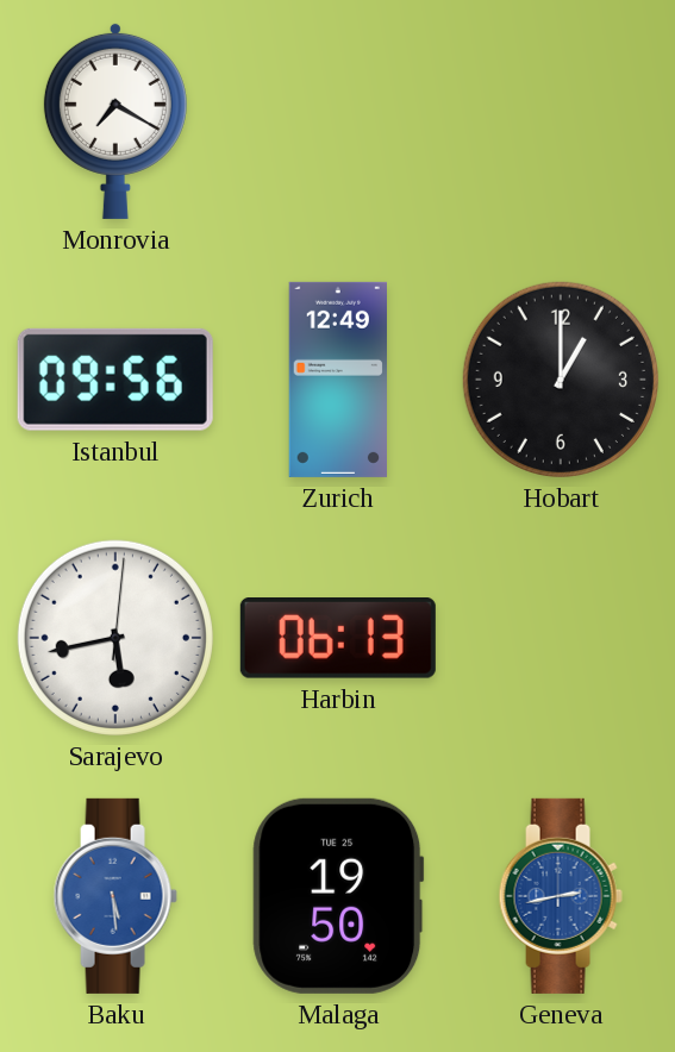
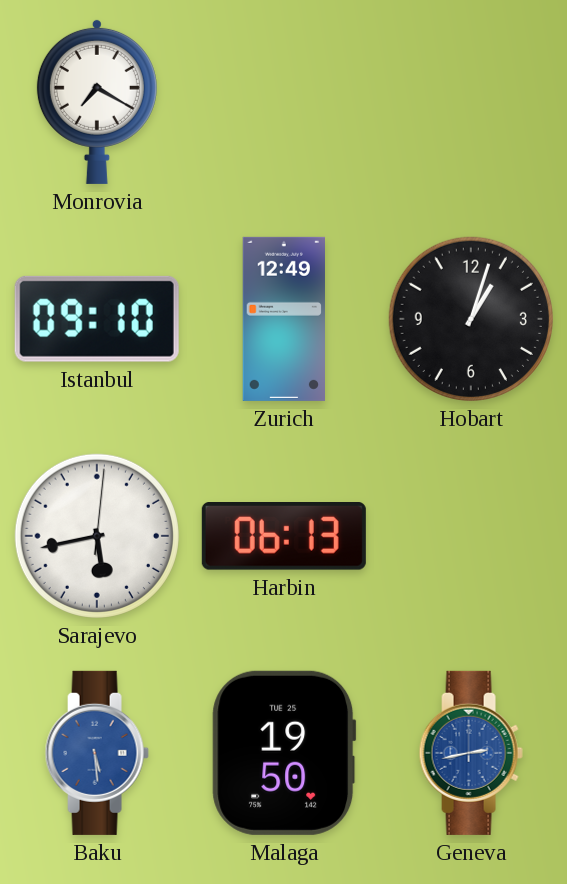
Istanbul: 09:56 -> 09:10 (97, 319)
Hobart: 1:00 -> 1:03 (471, 319)
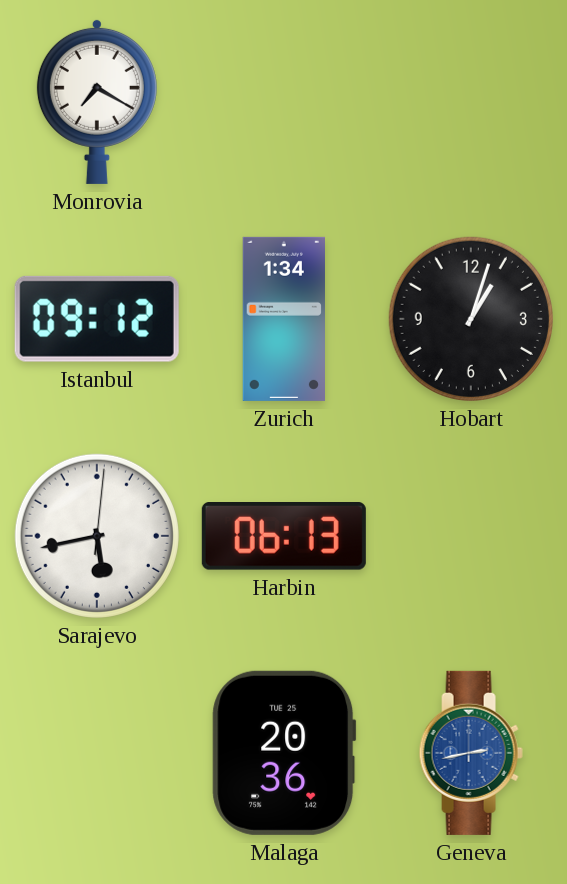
Istanbul: 09:10 -> 09:12 (97, 319)
Zurich: 12:49 -> 1:34 (284, 319)
Baku: 5:29 -> none (97, 753)
Malaga: 19:50 -> 20:36 (284, 753)
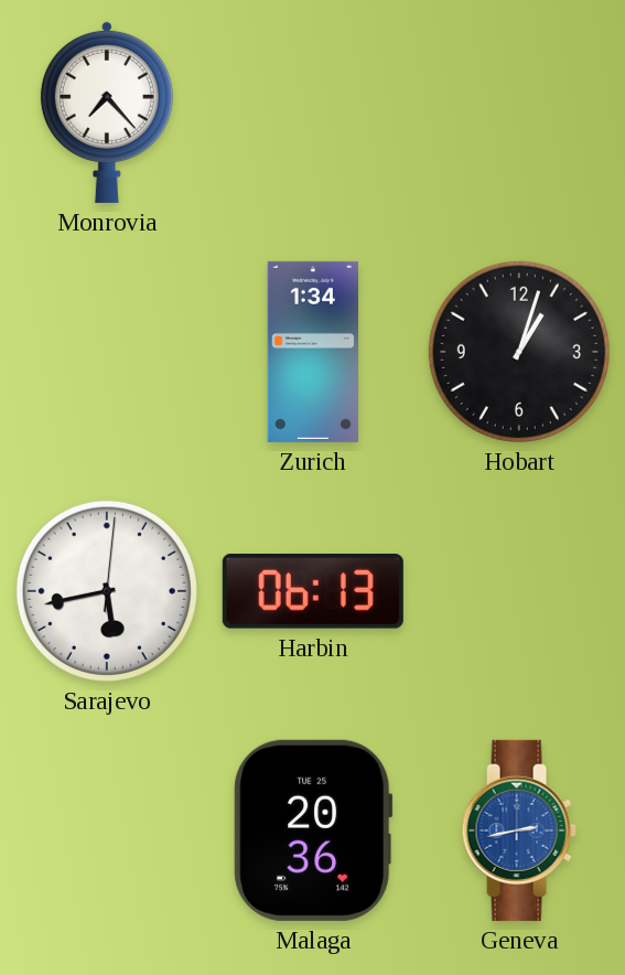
Monrovia: 7:20 -> 7:23 (107, 111)
Istanbul: 09:12 -> none (97, 319)
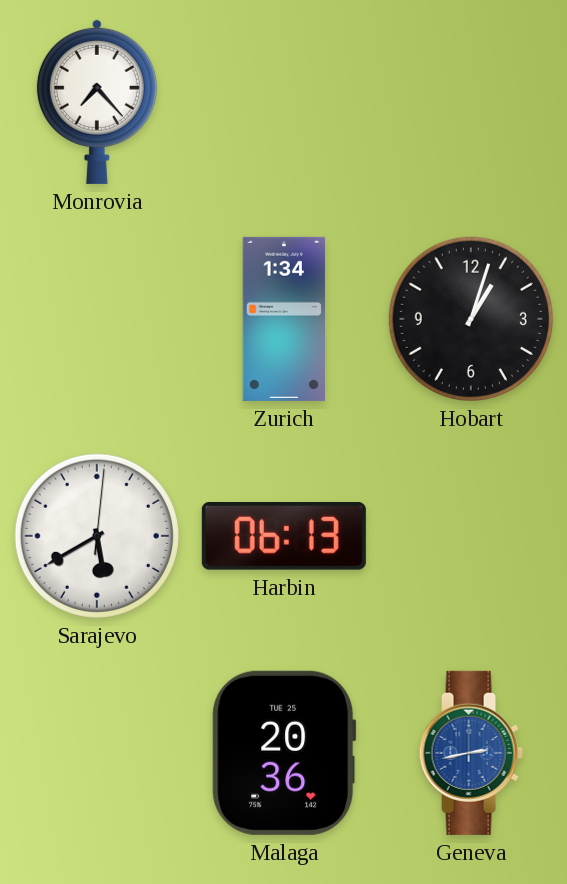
Sarajevo: 5:43 -> 5:40 (97, 536)
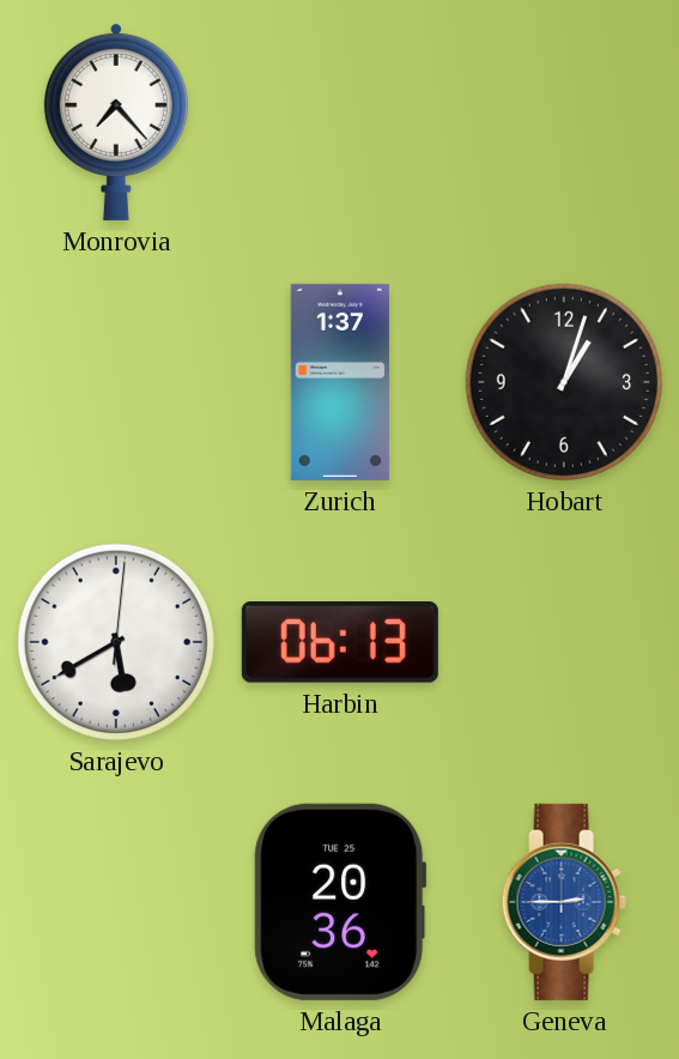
Zurich: 1:34 -> 1:37 (340, 382)
Geneva: 2:43 -> 2:45 (564, 902)
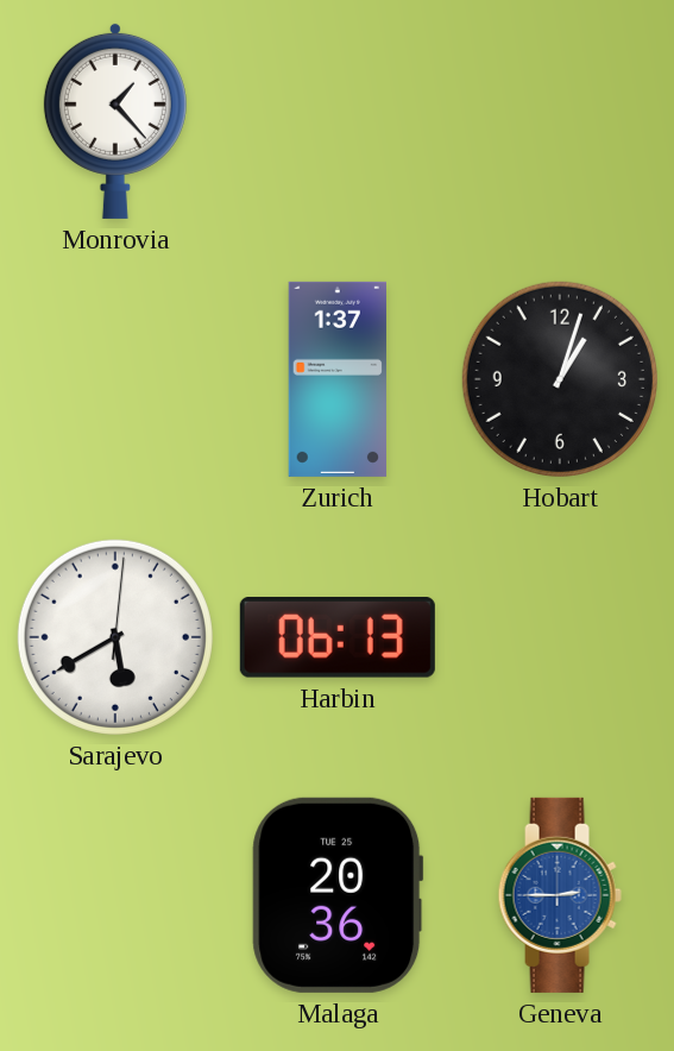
Monrovia: 7:23 -> 1:23 (115, 120)
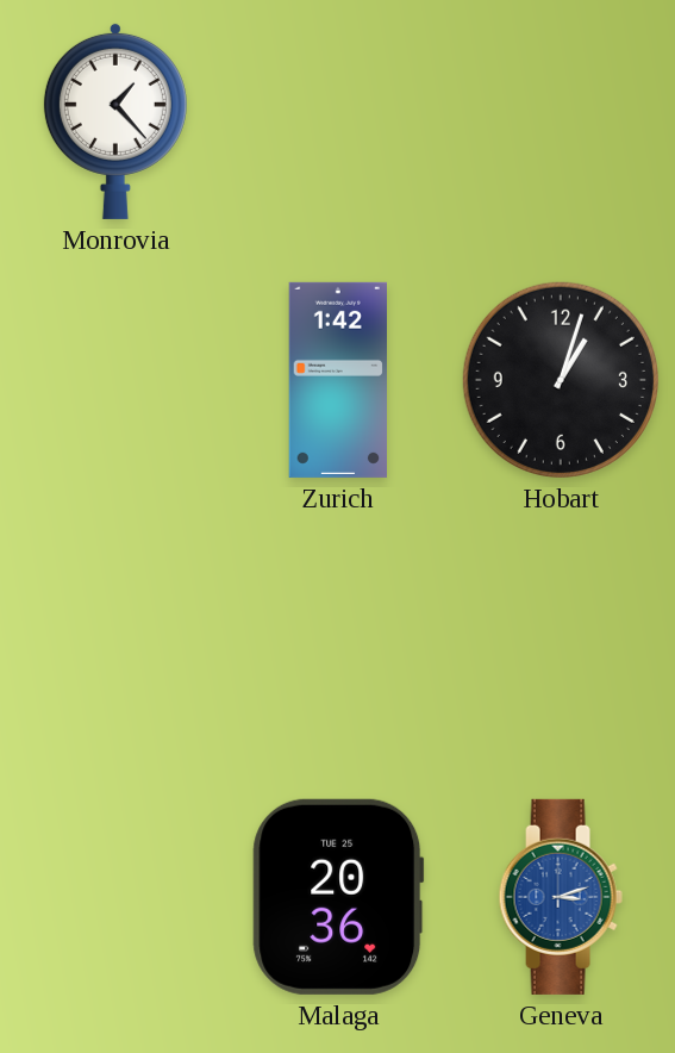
Zurich: 1:37 -> 1:42 (338, 380)
Sarajevo: 5:40 -> none (115, 637)
Harbin: 06:13 -> none (338, 638)
Geneva: 2:45 -> 3:12 (561, 897)
